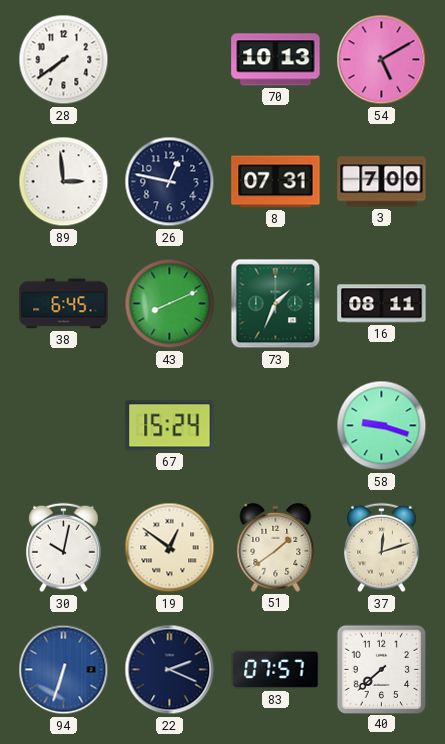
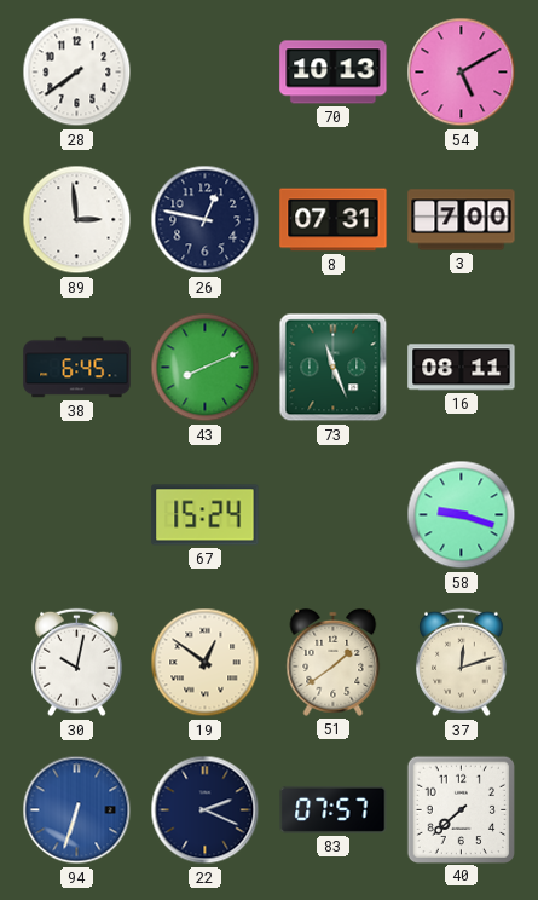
73: 1:34 -> 11:26 (334, 368)
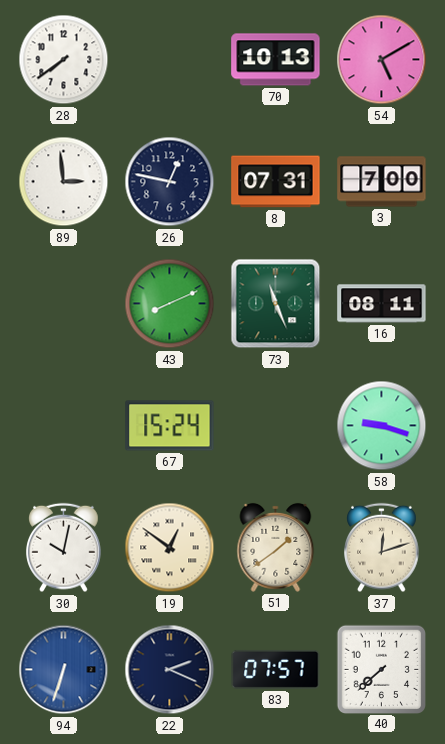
38: 6:45 -> none (77, 368)
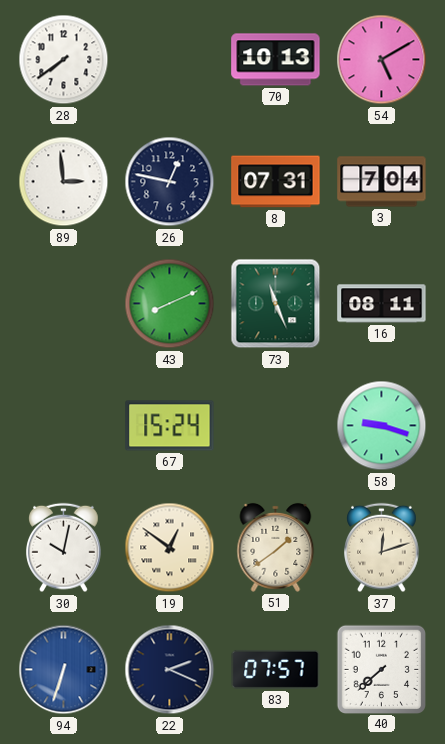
3: 7:00 -> 7:04 (382, 182)
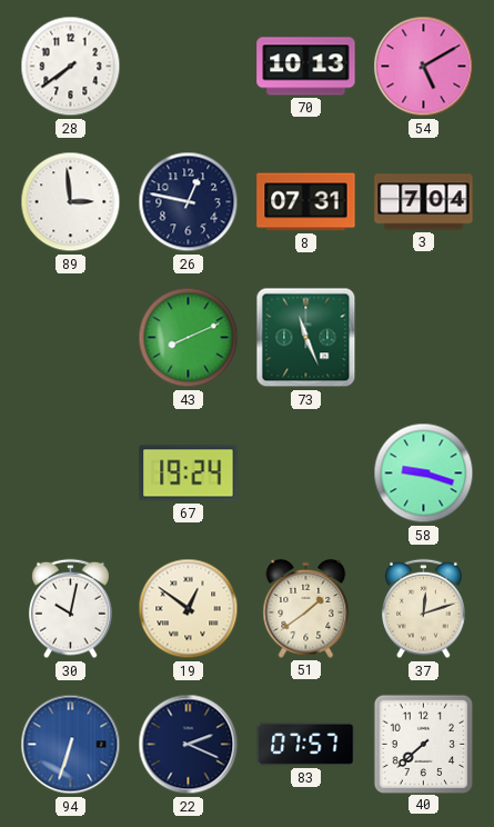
16: 08:11 -> none (382, 304)
67: 15:24 -> 19:24 (189, 474)
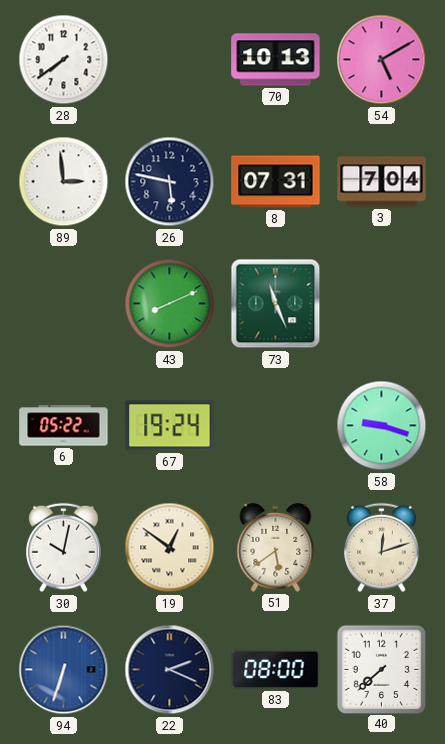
26: 12:47 -> 5:47 (170, 182)
6: none -> 05:22 (64, 426)
51: 1:39 -> 5:39 (276, 547)
83: 07:57 -> 08:00 (276, 669)
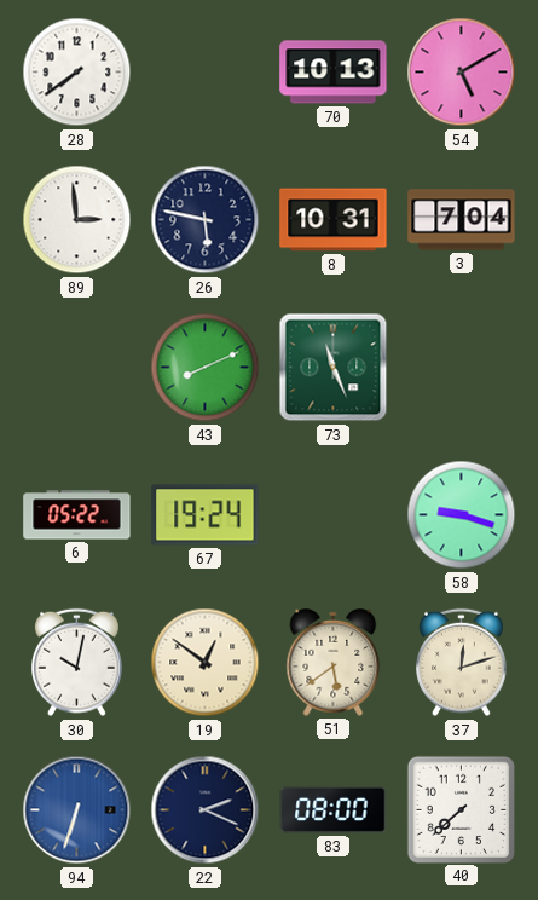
8: 07:31 -> 10:31 (334, 220)
